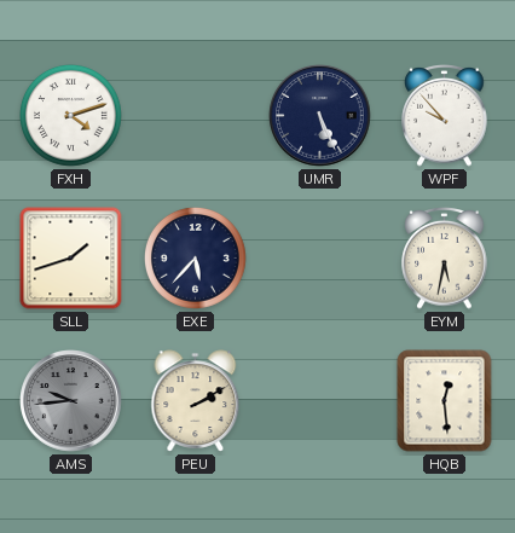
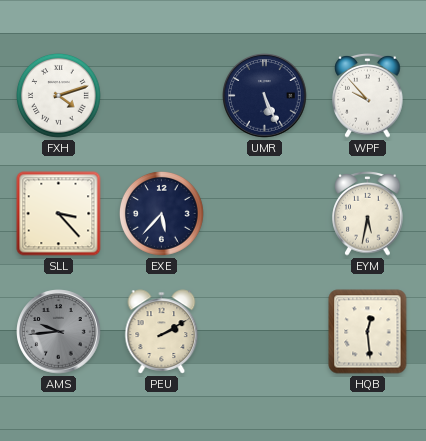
SLL: 1:42 -> 3:23 (59, 214)
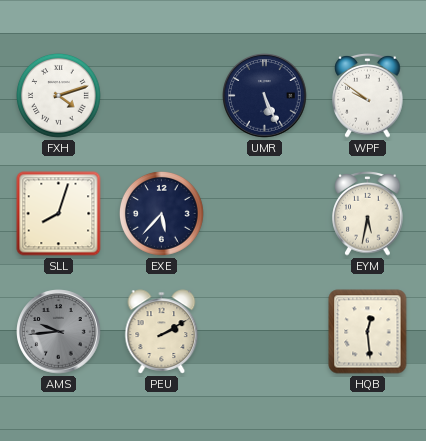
WPF: 9:53 -> 9:51 (368, 96)
SLL: 3:23 -> 8:03 (59, 214)
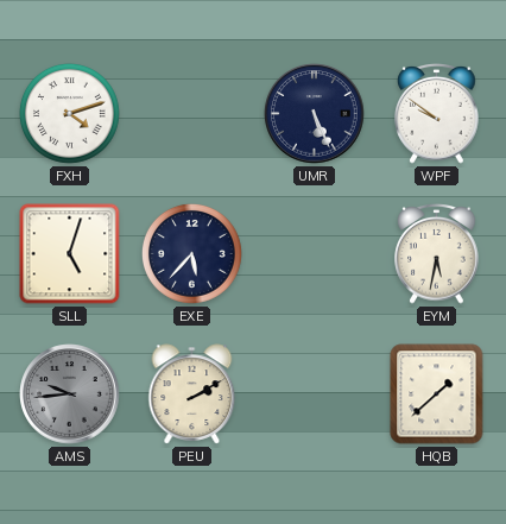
SLL: 8:03 -> 5:03 (70, 254)
HQB: 12:29 -> 1:38 (437, 394)
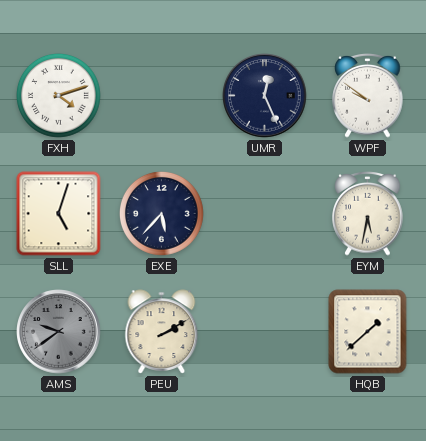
UMR: 5:26 -> 12:26 (265, 96)
AMS: 9:44 -> 9:39 (59, 332)
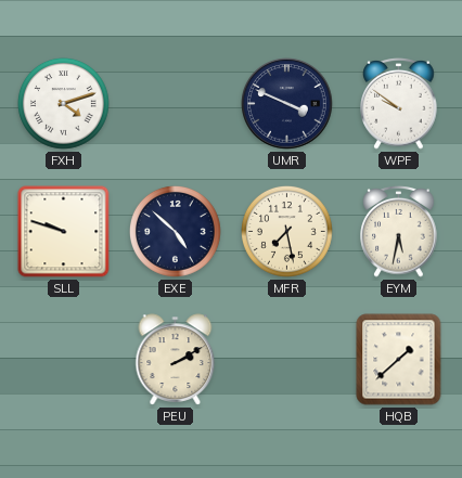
UMR: 12:26 -> 3:49 (287, 104)
SLL: 5:03 -> 9:48 (64, 232)
EXE: 5:37 -> 4:52 (176, 232)
MFR: none -> 7:28 (287, 232)
AMS: 9:39 -> none (59, 332)
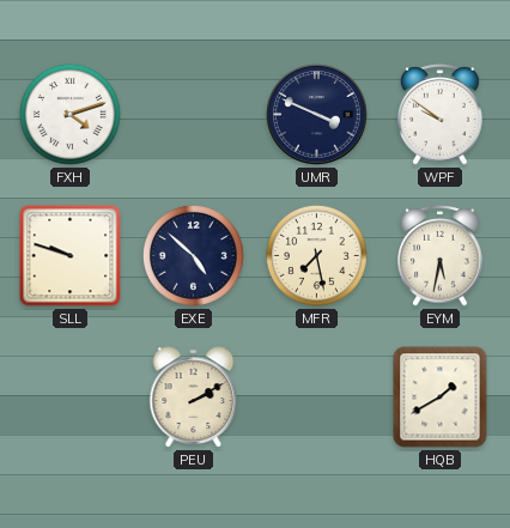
HQB: 1:38 -> 1:40 (441, 397)
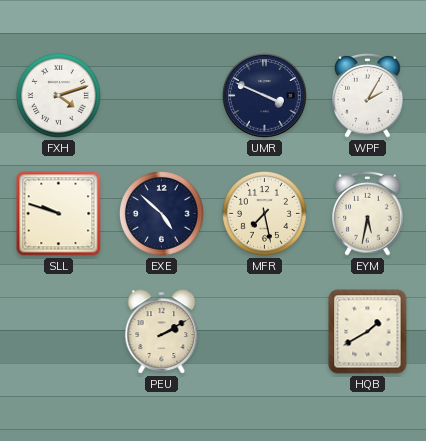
WPF: 9:51 -> 2:05 (368, 96)
